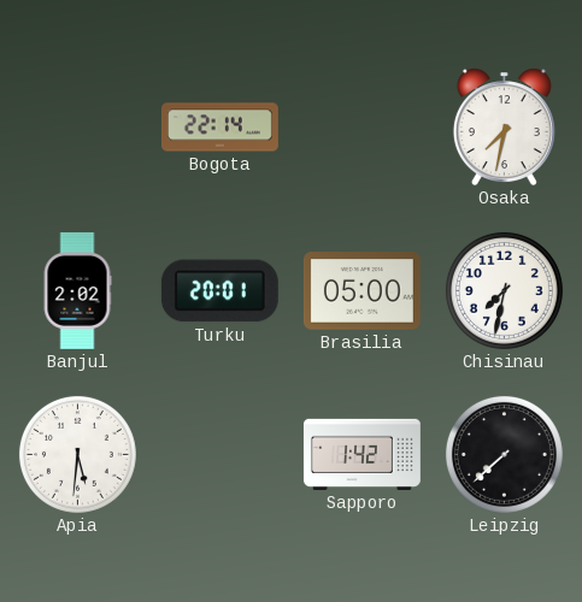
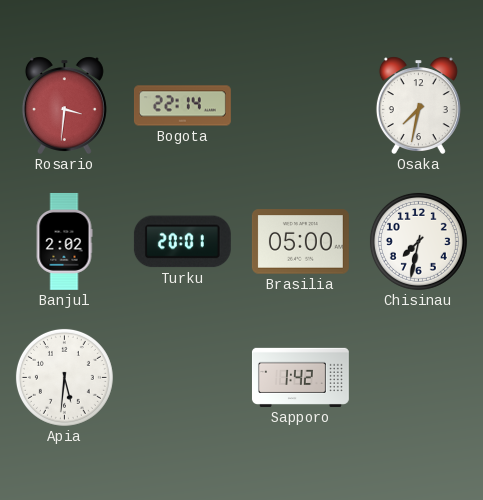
Rosario: none -> 3:31 (64, 105)
Leipzig: 7:38 -> none (504, 454)
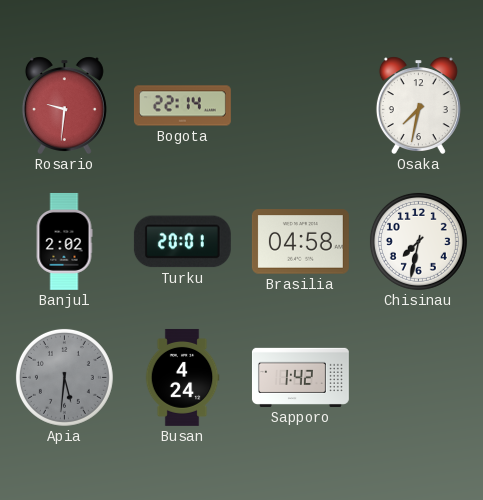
Rosario: 3:31 -> 9:31 (64, 105)
Brasilia: 05:00 -> 04:58 (300, 242)
Apia dial: white -> grey (64, 377)
Busan: none -> 4:24 (182, 377)
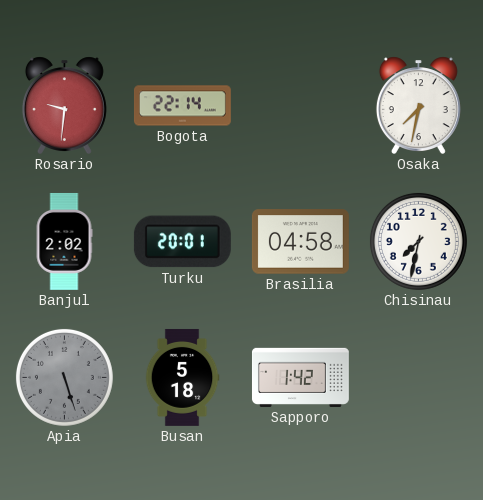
Apia: 5:31 -> 5:27 (64, 377)
Busan: 4:24 -> 5:18 (182, 377)
